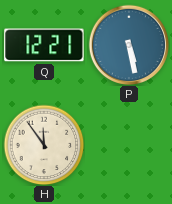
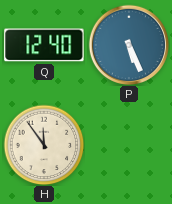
Q: 12:21 -> 12:40 (44, 45)
P: 5:28 -> 5:26 (128, 44)
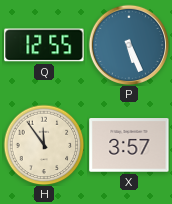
Q: 12:40 -> 12:55 (44, 45)
X: none -> 3:57 (129, 145)
